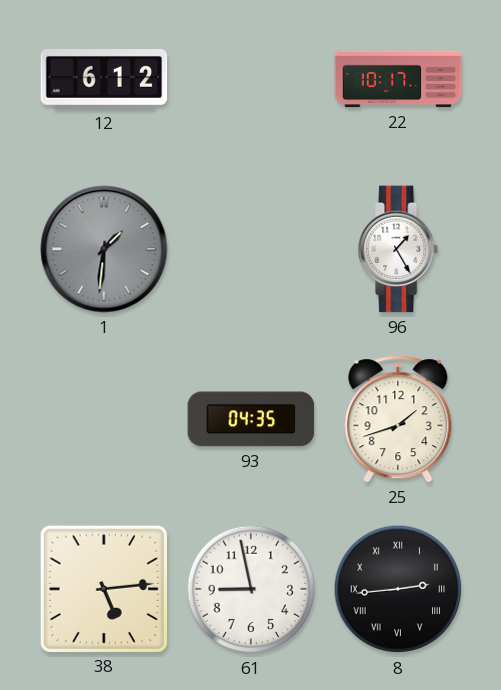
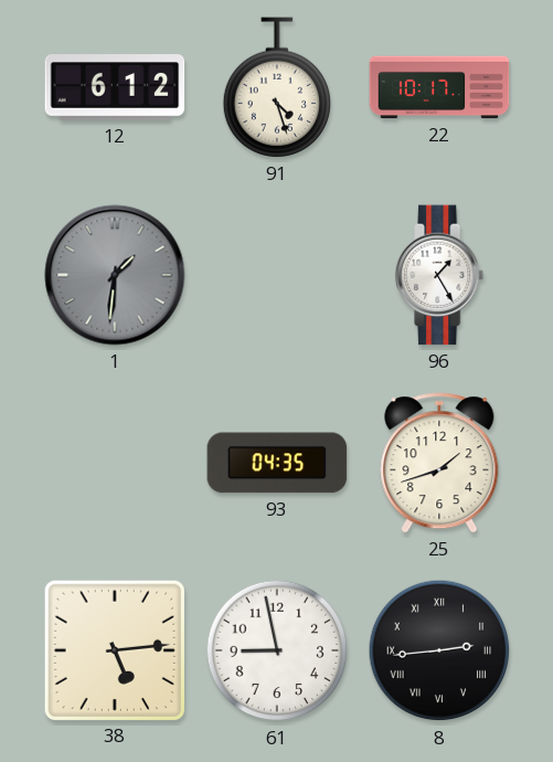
91: none -> 4:27 (276, 87)
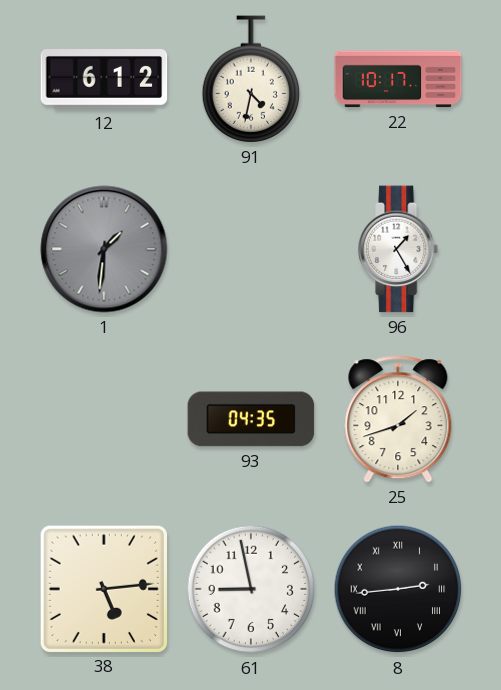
91: 4:27 -> 4:32 (250, 79)
